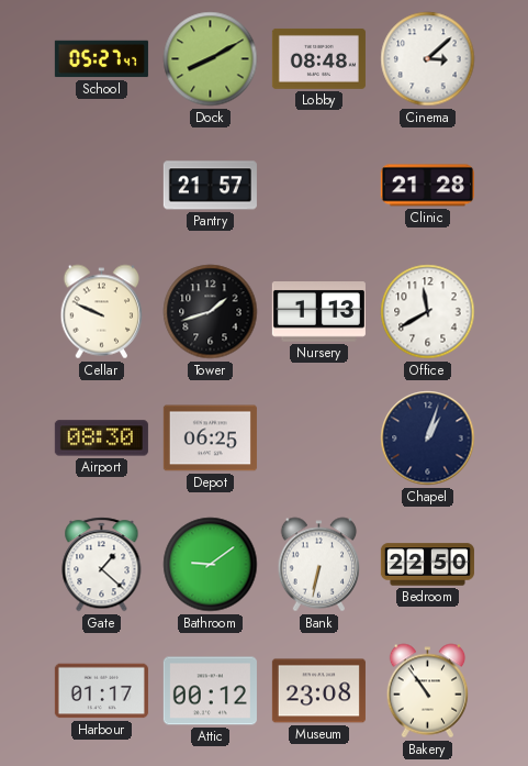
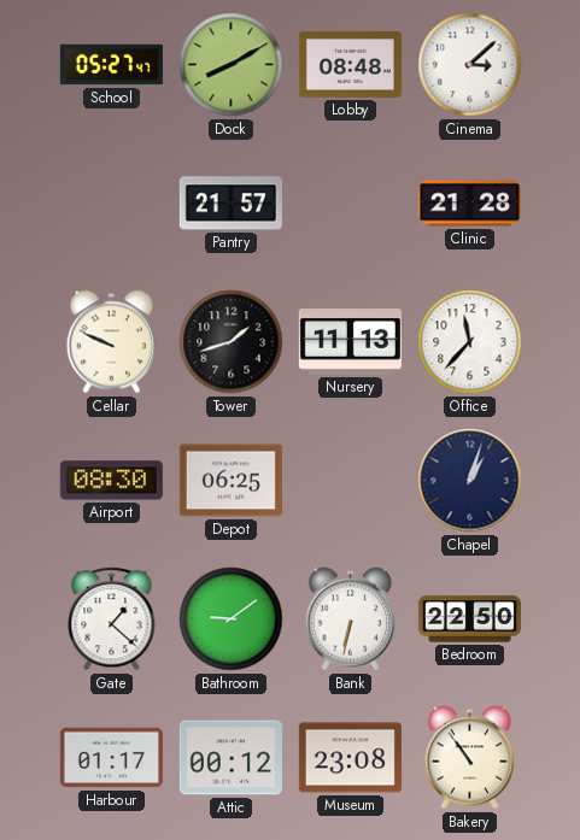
Nursery: 1:13 -> 11:13 (350, 342)
Office: 11:40 -> 11:37 (470, 342)
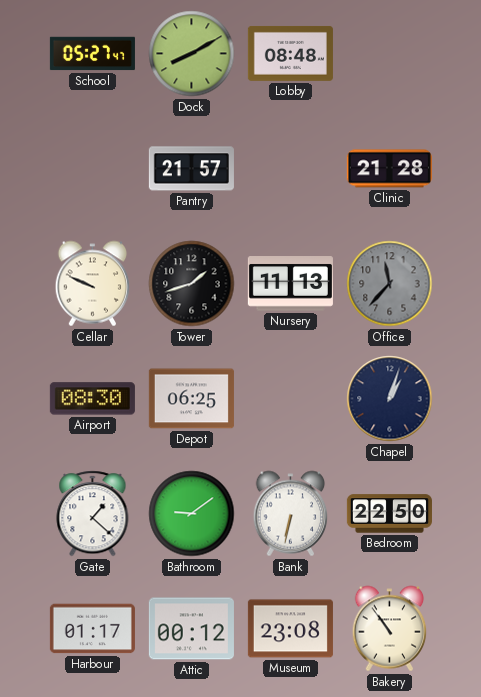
Cinema: 3:08 -> none (470, 65)
Office dial: white -> grey (390, 284)
